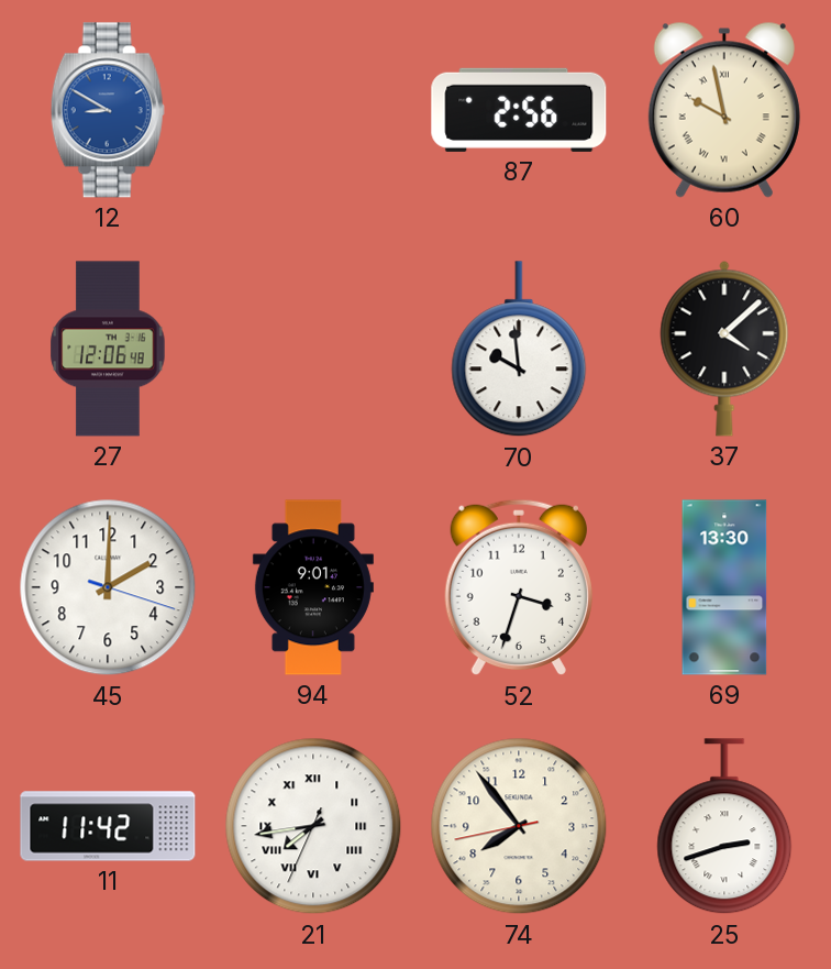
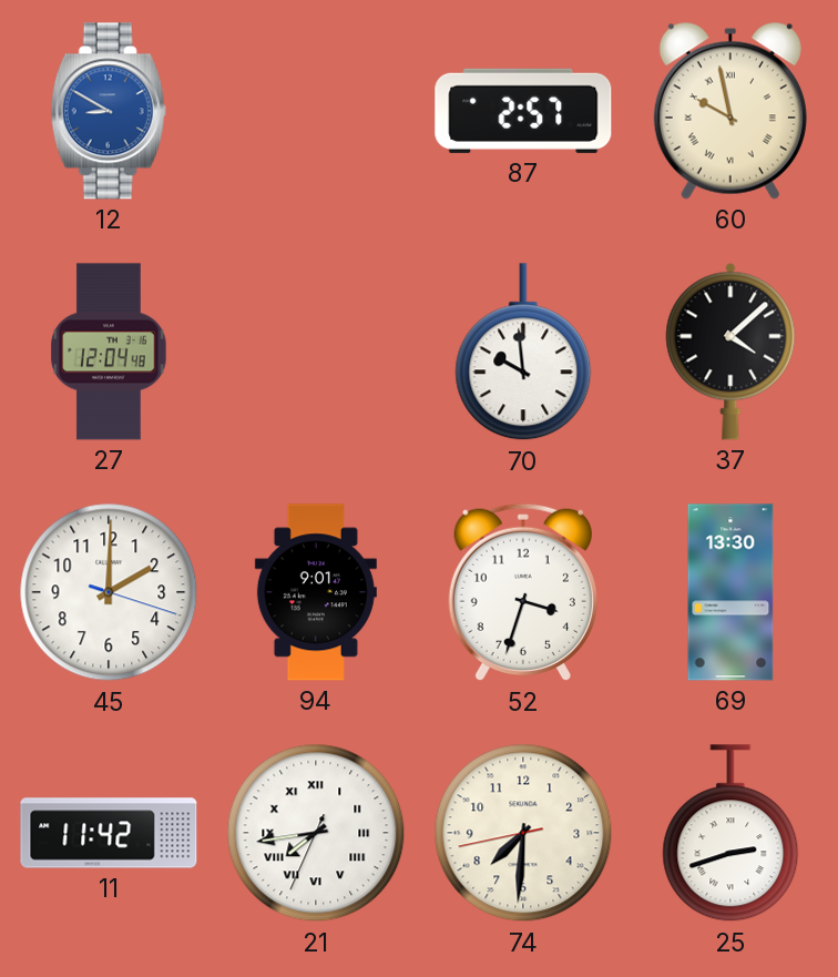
87: 2:56 -> 2:57 (523, 111)
27: 12:06 -> 12:04 (109, 352)
74: 7:53 -> 7:30 (523, 833)
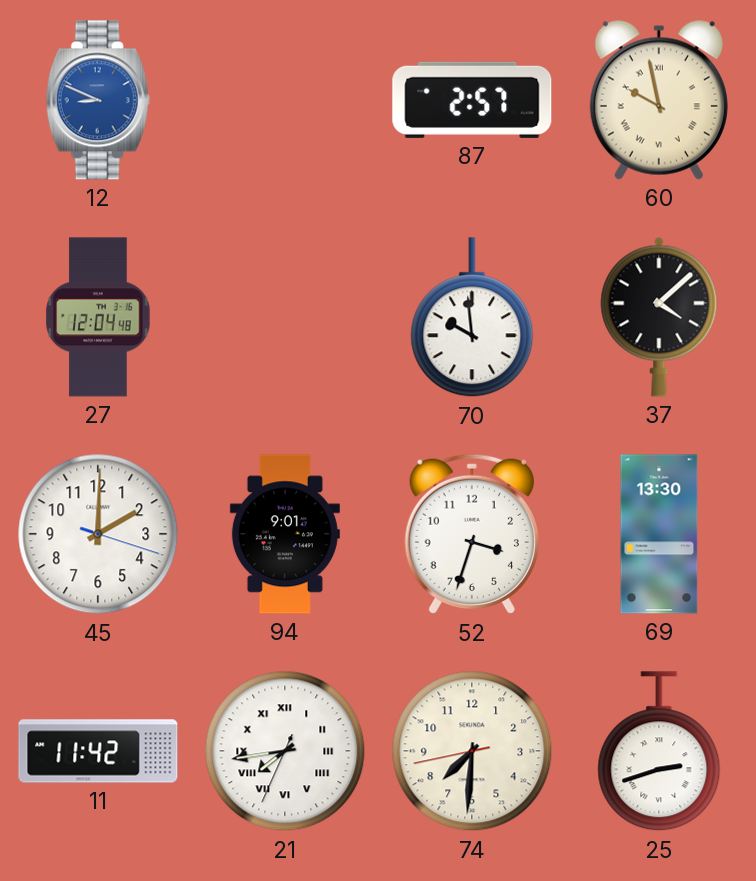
12: 8:50 -> 8:49 (98, 100)
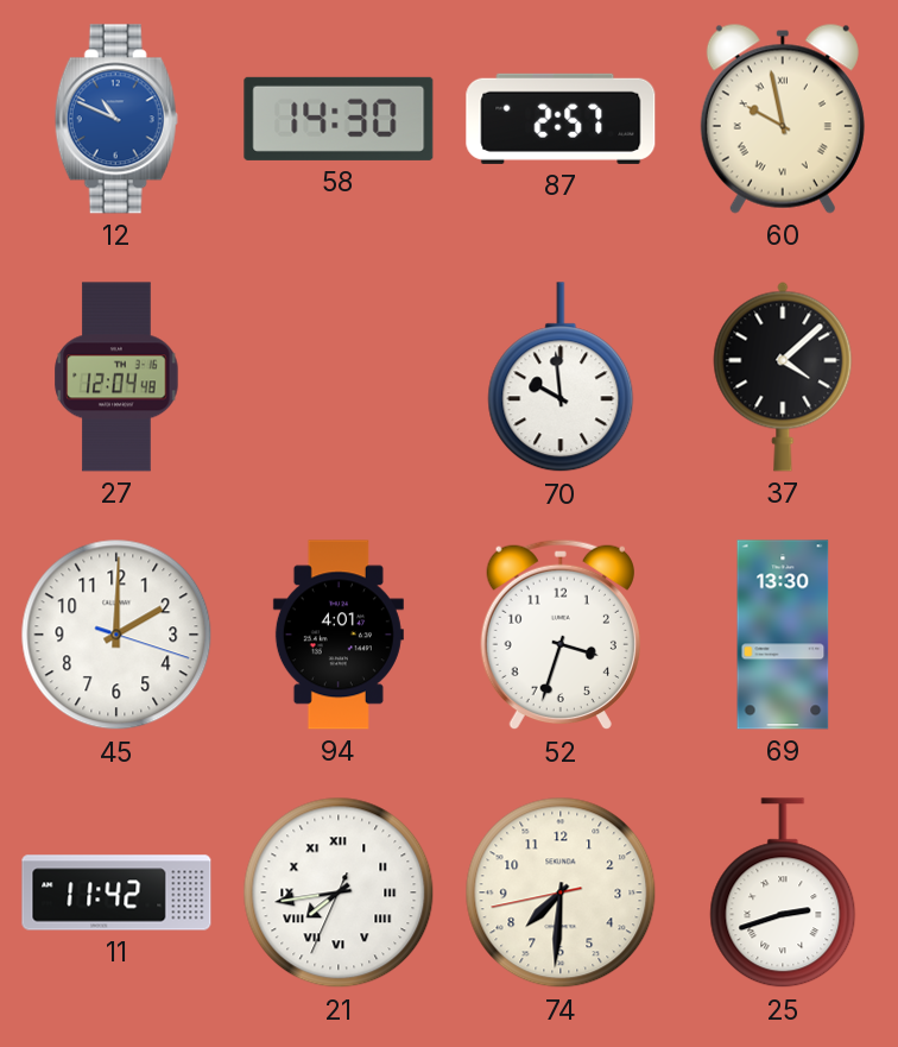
12: 8:49 -> 10:49 (116, 119)
58: none -> 14:30 (339, 119)
94: 9:01 -> 4:01 (339, 635)
